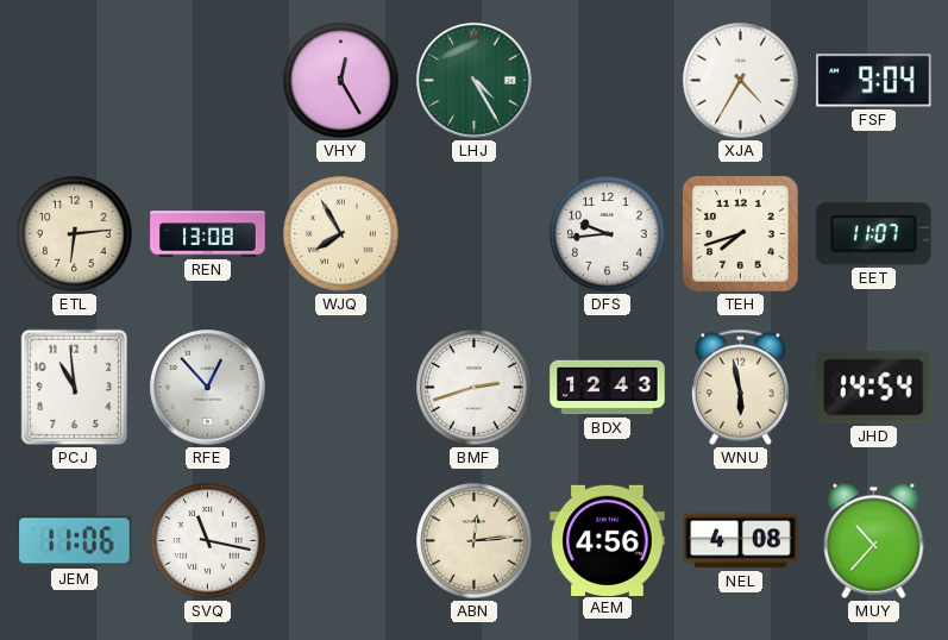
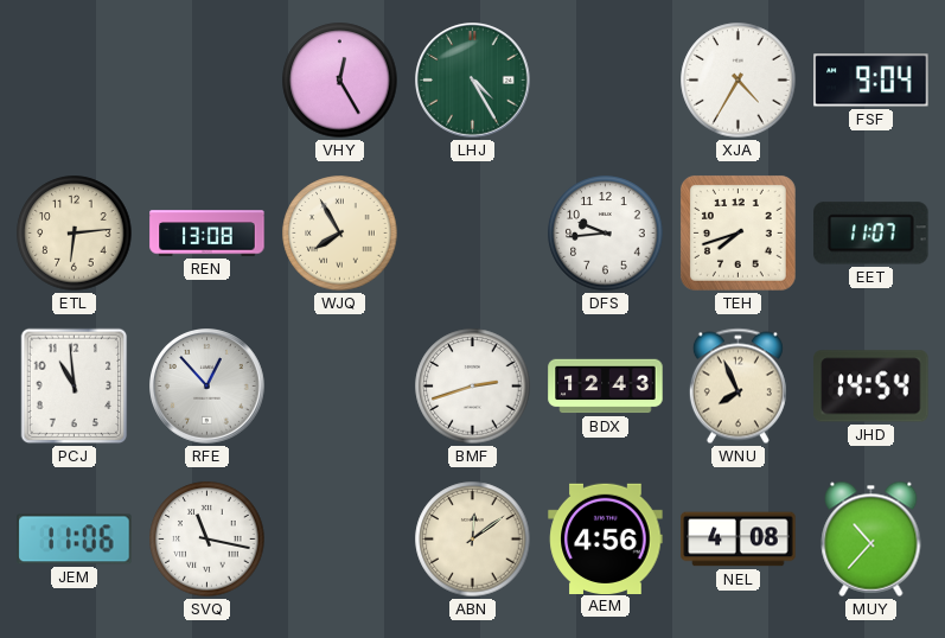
WNU: 5:58 -> 7:56 (738, 387)
ABN: 12:14 -> 12:09 (473, 540)
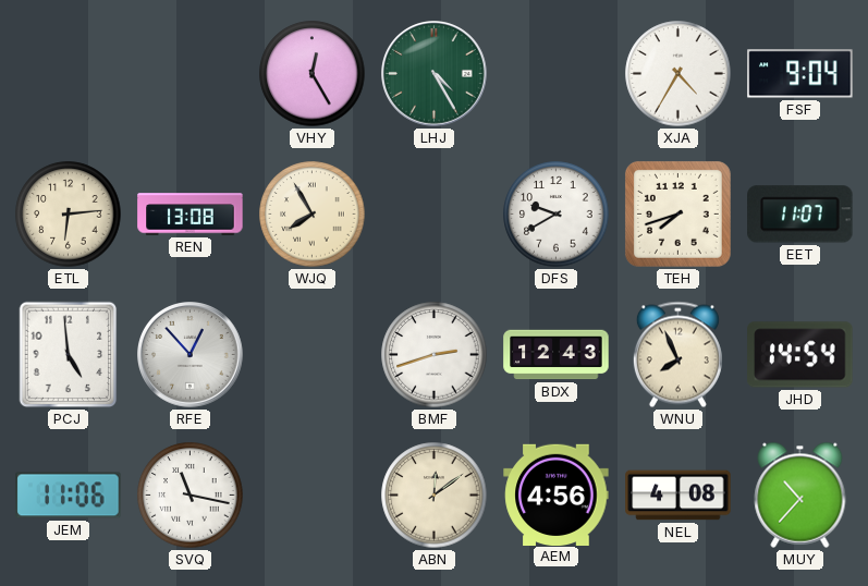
DFS: 9:44 -> 9:40 (557, 215)
PCJ: 10:59 -> 4:59 (69, 355)
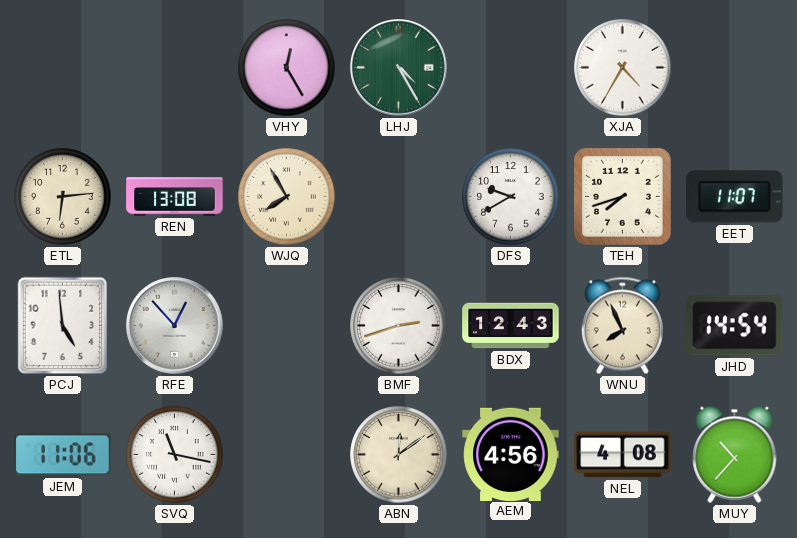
FSF: 9:04 -> none (800, 74)
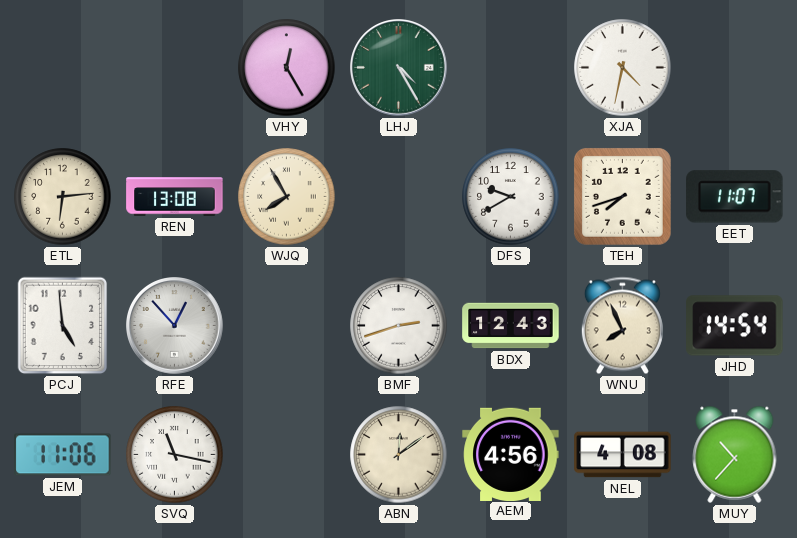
XJA: 4:35 -> 4:32 (623, 68)
